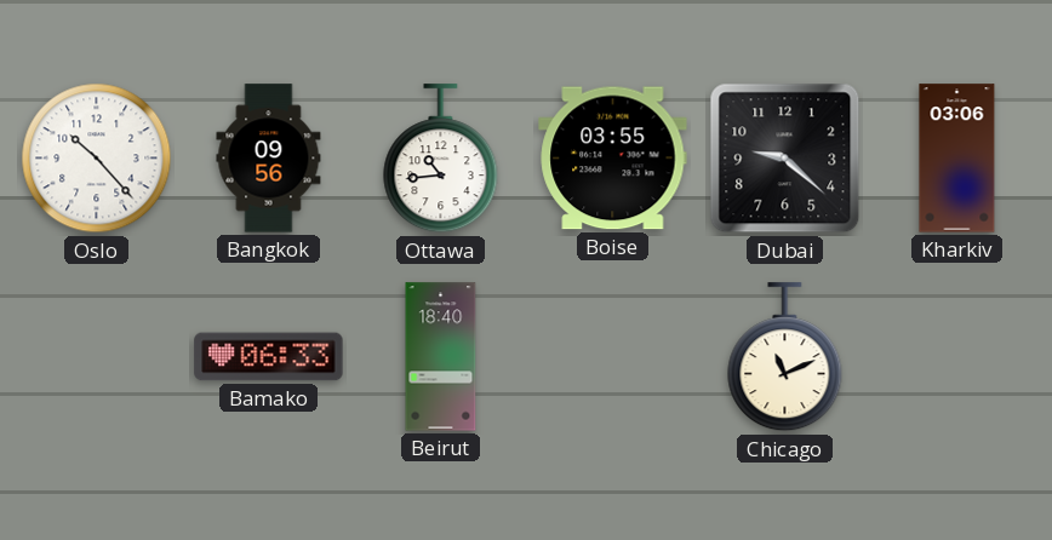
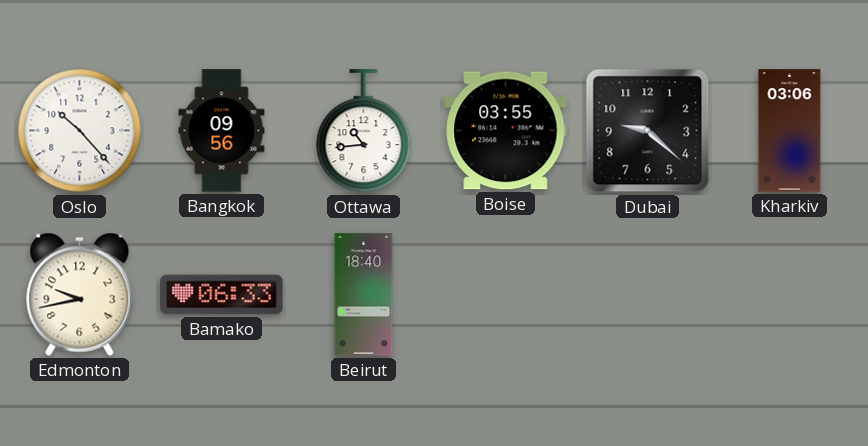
Edmonton: none -> 9:43 (80, 294)
Chicago: 11:11 -> none (785, 357)
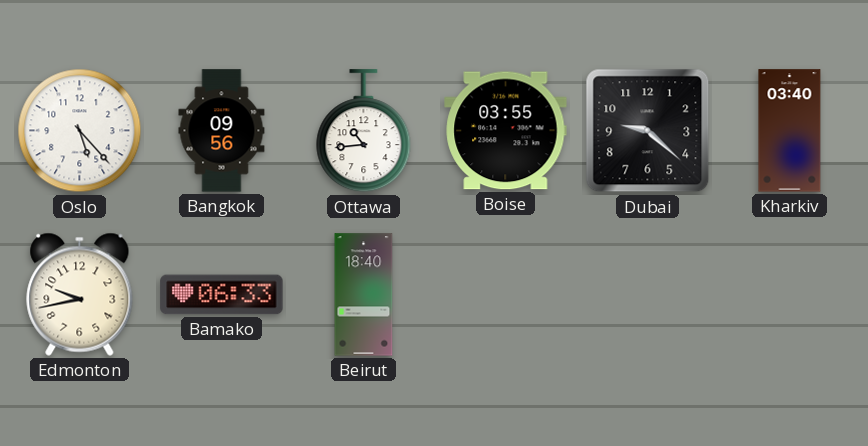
Oslo: 10:23 -> 5:23 (80, 131)
Kharkiv: 03:06 -> 03:40 (790, 131)
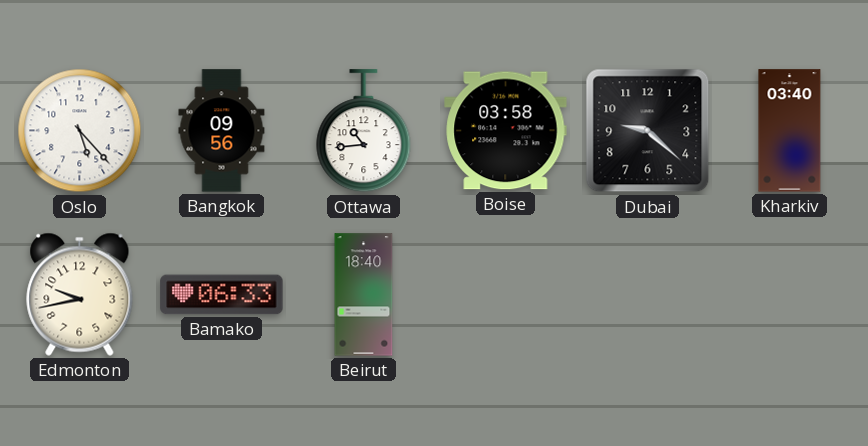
Boise: 03:55 -> 03:58 (506, 131)
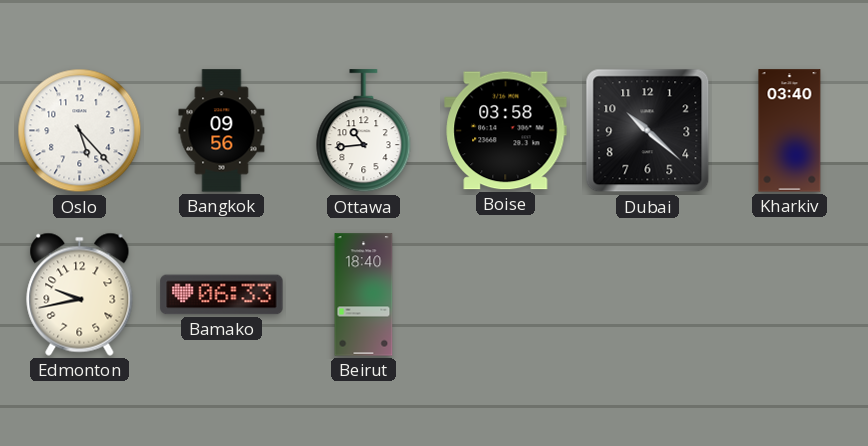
Dubai: 9:22 -> 10:22 (648, 131)
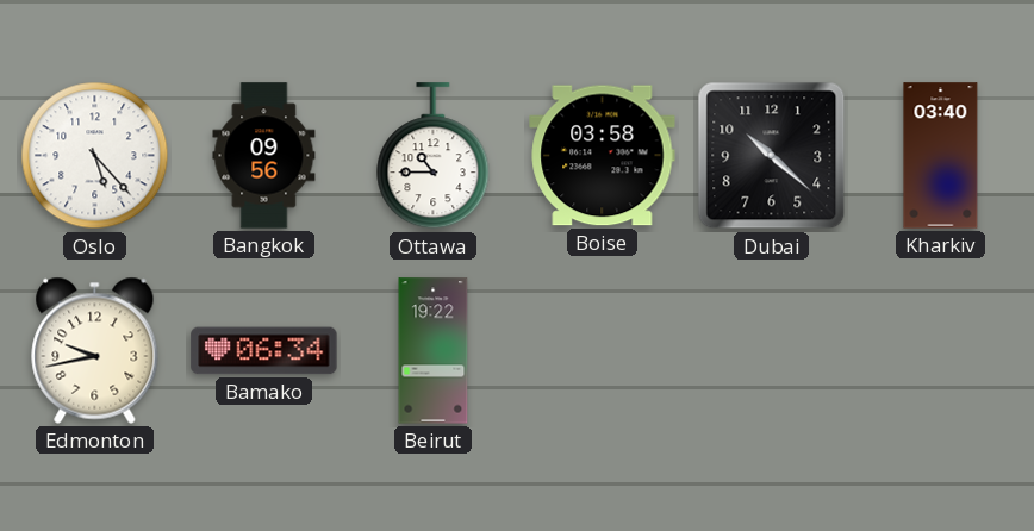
Ottawa: 10:44 -> 10:45 (434, 156)
Bamako: 06:33 -> 06:34 (264, 351)
Beirut: 18:40 -> 19:22 (434, 351)
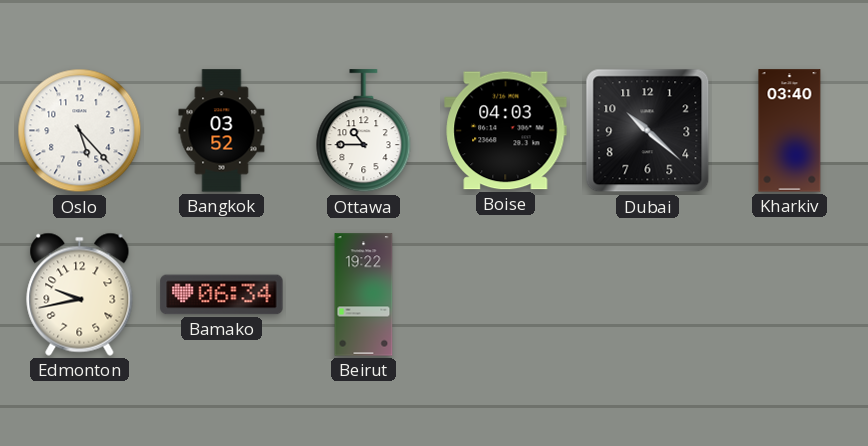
Bangkok: 09:56 -> 03:52 (222, 131)
Boise: 03:58 -> 04:03 (506, 131)
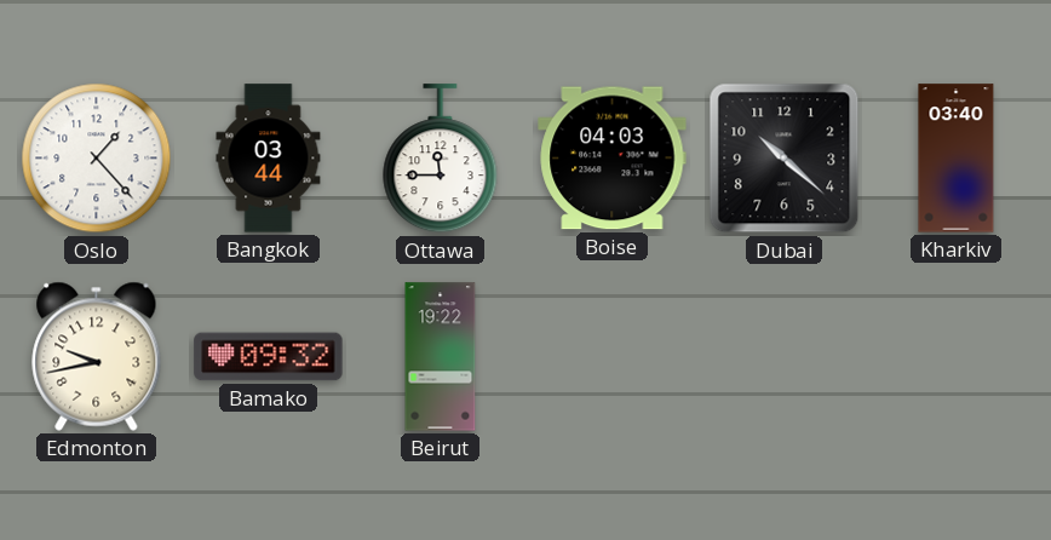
Oslo: 5:23 -> 1:23 (97, 159)
Bangkok: 03:52 -> 03:44 (269, 159)
Ottawa: 10:45 -> 11:45 (441, 159)
Bamako: 06:34 -> 09:32 (269, 357)
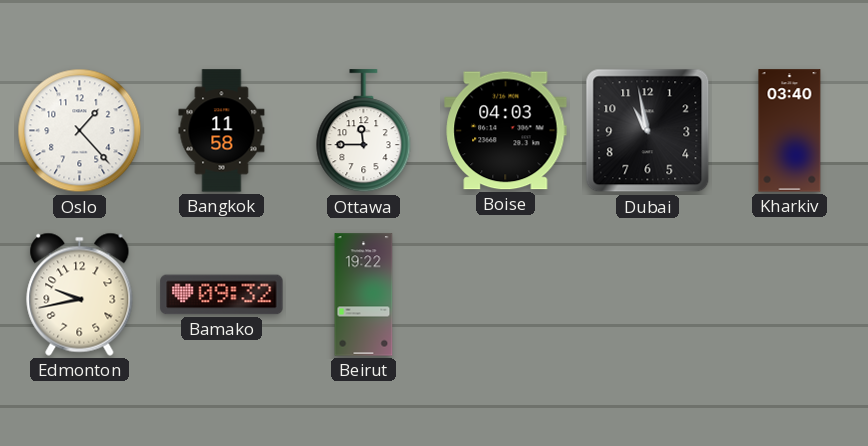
Bangkok: 03:44 -> 11:58 (222, 131)
Dubai: 10:22 -> 10:58 (648, 131)
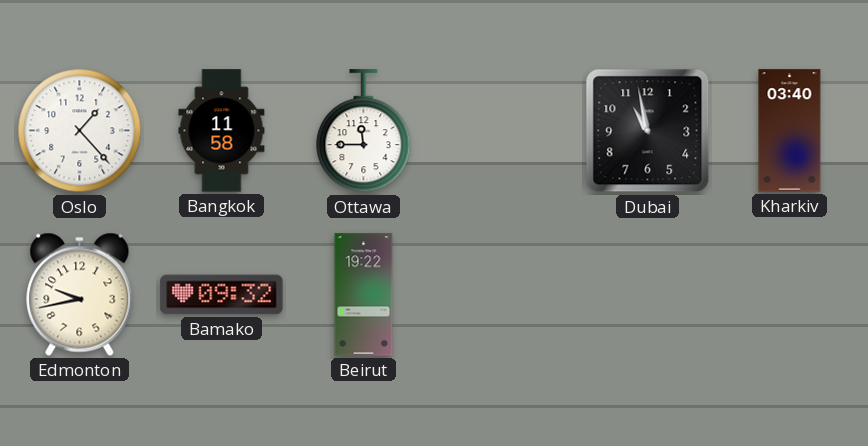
Boise: 04:03 -> none (506, 131)
